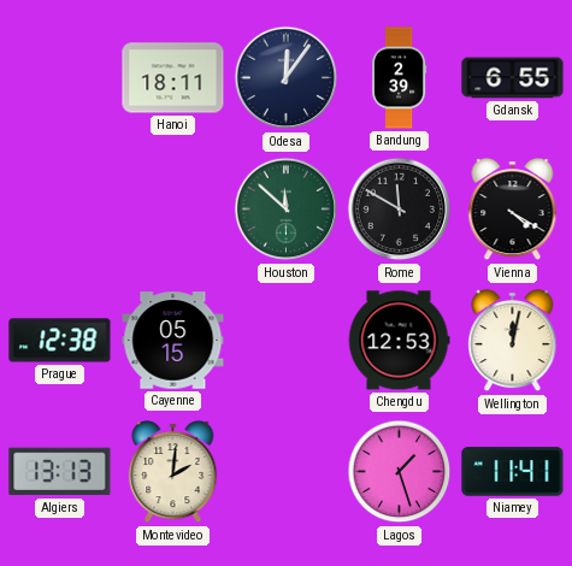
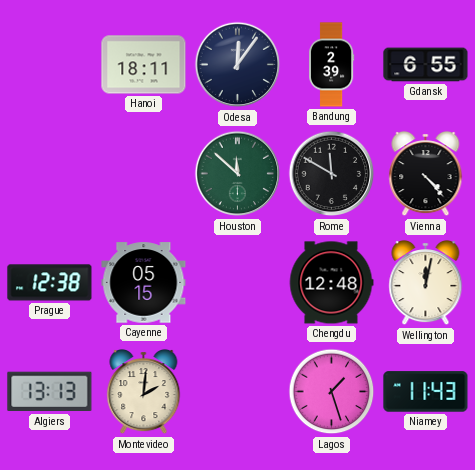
Vienna: 4:20 -> 4:23 (426, 175)
Chengdu: 12:53 -> 12:48 (331, 283)
Niamey: 11:41 -> 11:43 (426, 392)
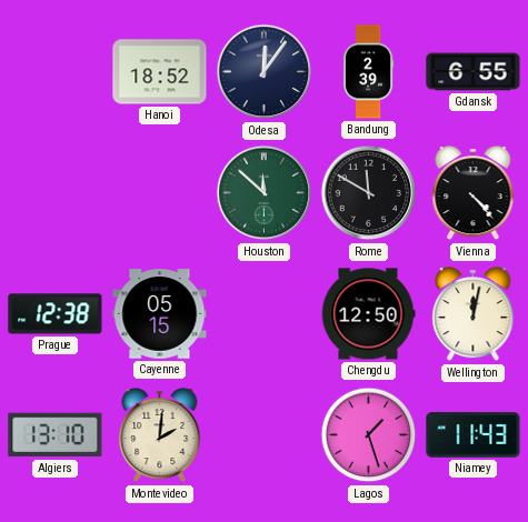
Hanoi: 18:11 -> 18:52 (160, 72)
Chengdu: 12:48 -> 12:50 (368, 314)
Algiers: 13:13 -> 13:10 (56, 435)
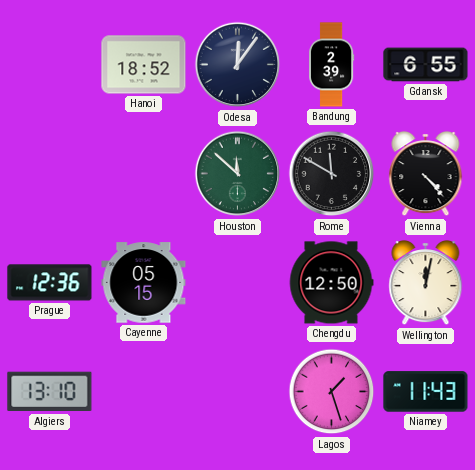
Prague: 12:38 -> 12:36 (50, 283)
Montevideo: 2:01 -> none (160, 436)
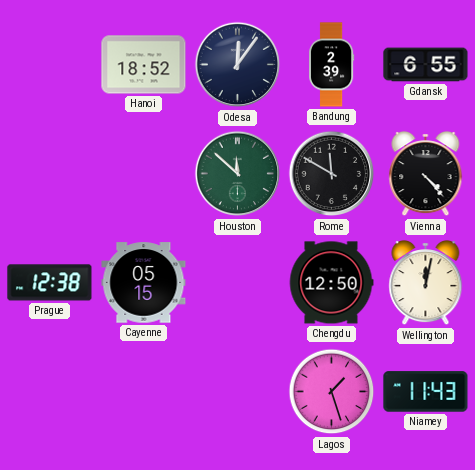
Prague: 12:36 -> 12:38 (50, 283)
Algiers: 13:10 -> none (50, 392)
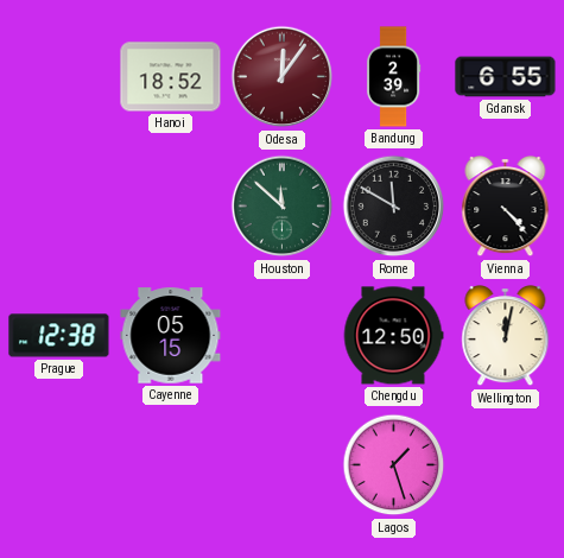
Odesa dial: navy -> burgundy (283, 77)
Niamey: 11:43 -> none (426, 392)
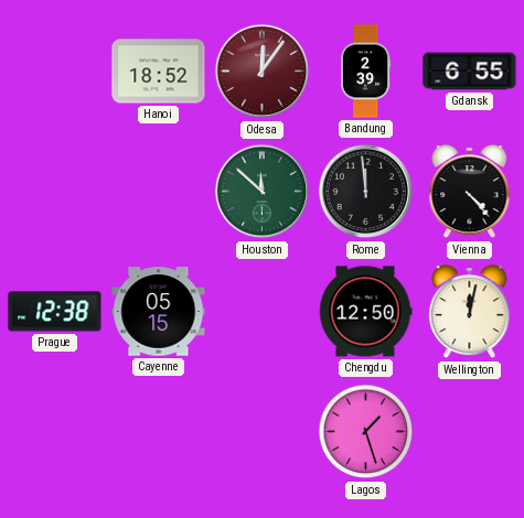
Rome: 11:50 -> 11:59 (366, 192)
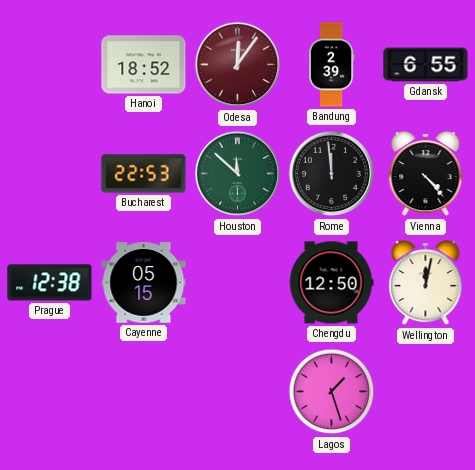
Bucharest: none -> 22:53 (144, 174)
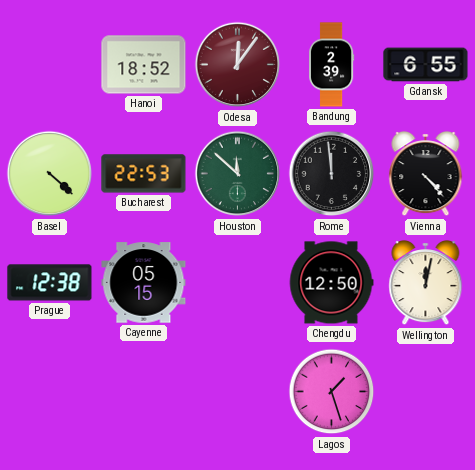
Basel: none -> 4:22 (50, 174)
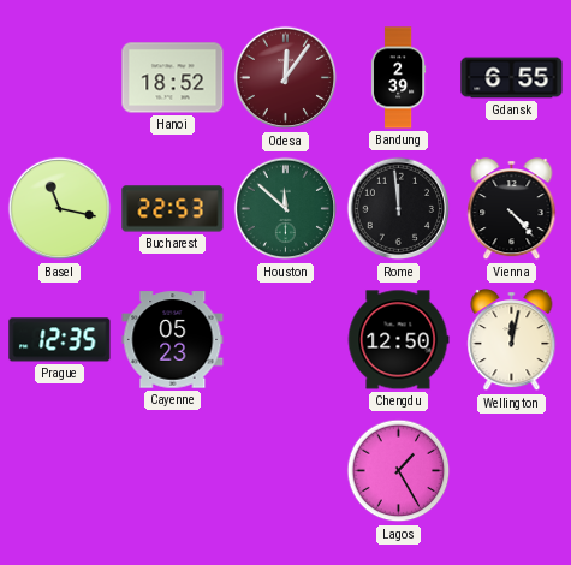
Basel: 4:22 -> 11:17 (60, 209)
Prague: 12:38 -> 12:35 (60, 340)
Cayenne: 05:15 -> 05:23 (173, 340)
Lagos: 1:27 -> 1:25 (399, 471)
